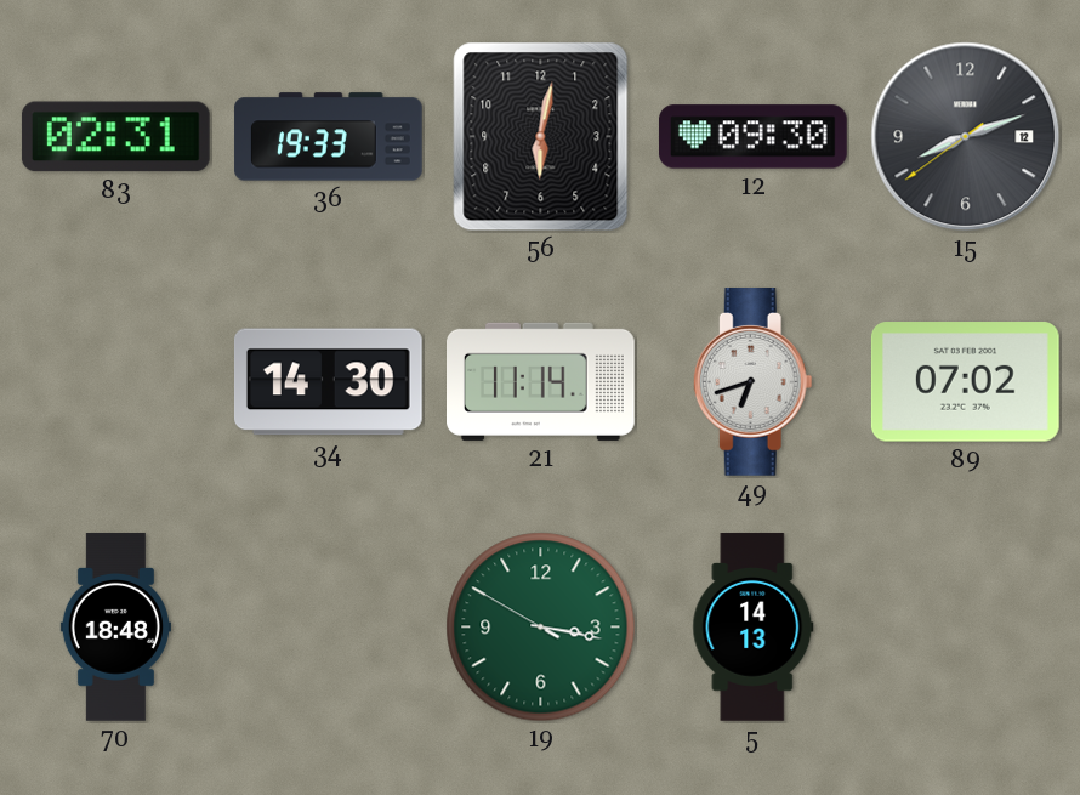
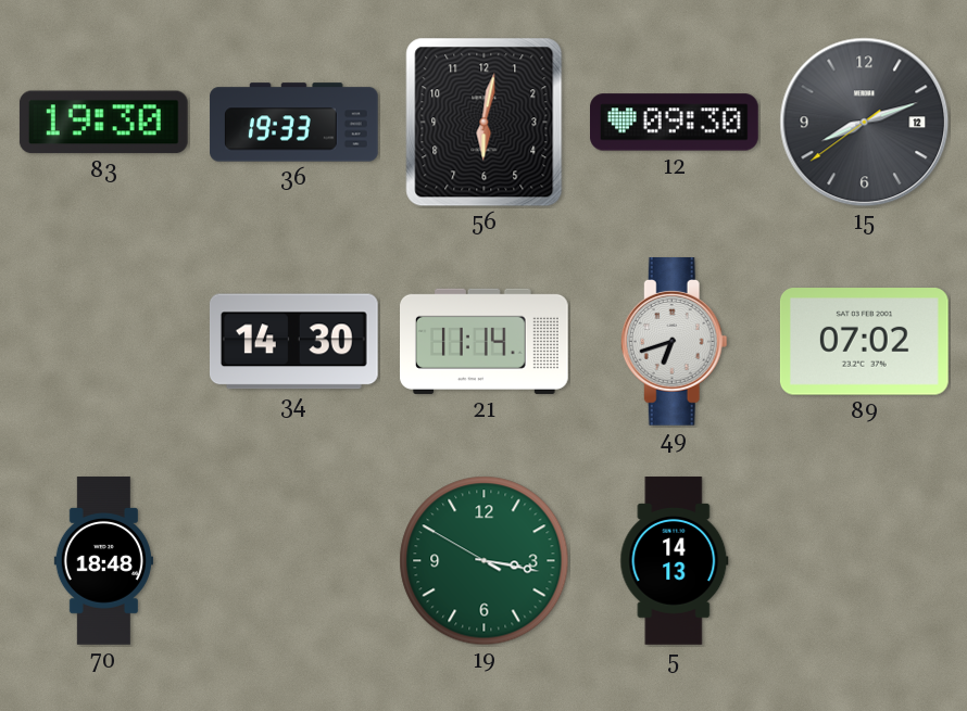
83: 02:31 -> 19:30 (103, 123)
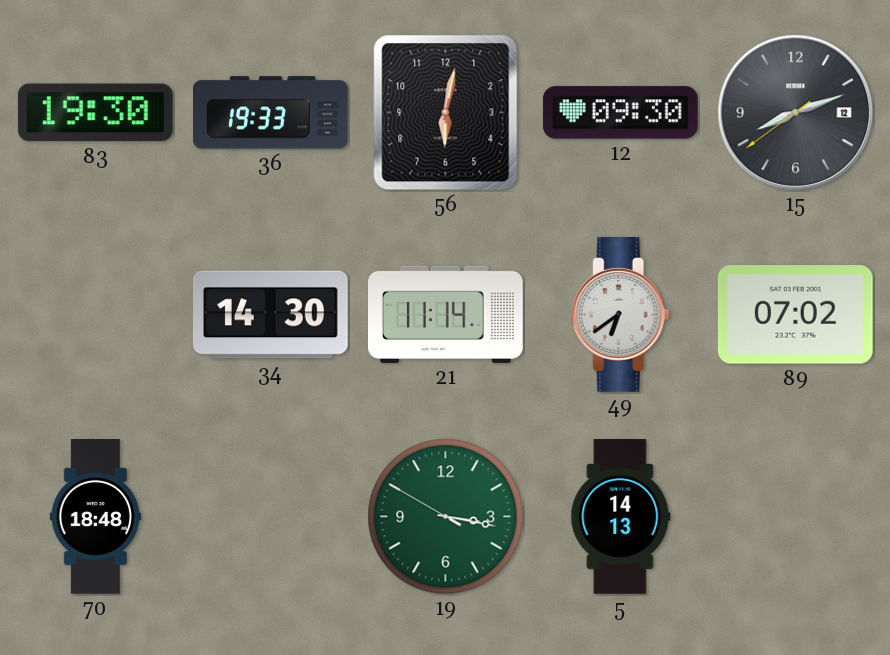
49: 6:42 -> 6:39 (620, 315)
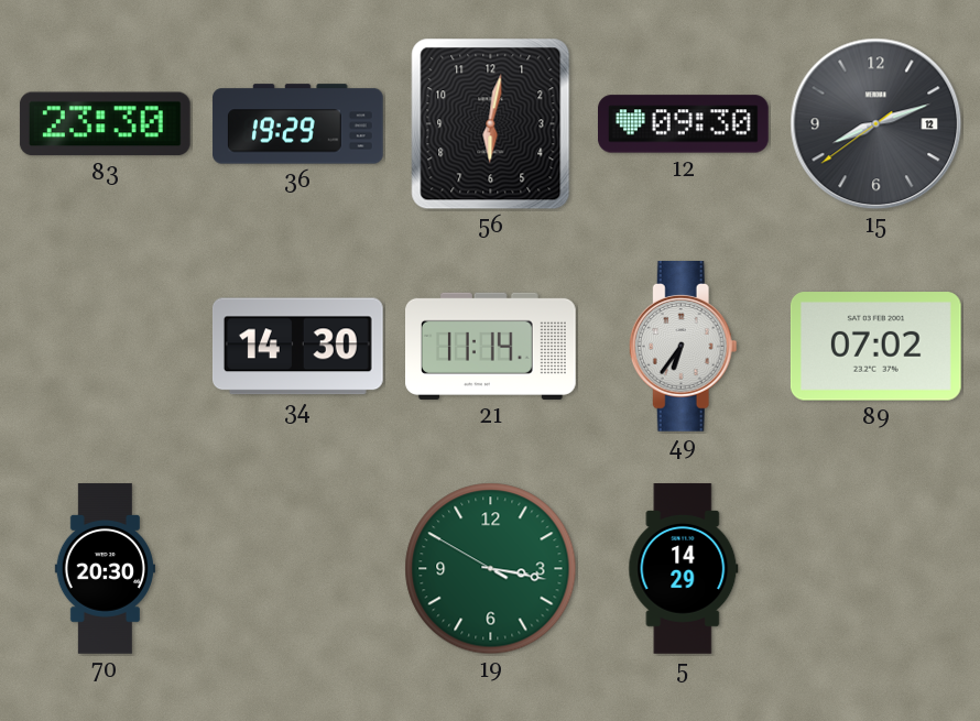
83: 19:30 -> 23:30 (105, 124)
36: 19:33 -> 19:29 (298, 124)
49: 6:39 -> 6:36 (683, 347)
70: 18:48 -> 20:30 (105, 569)
5: 14:13 -> 14:29 (684, 569)
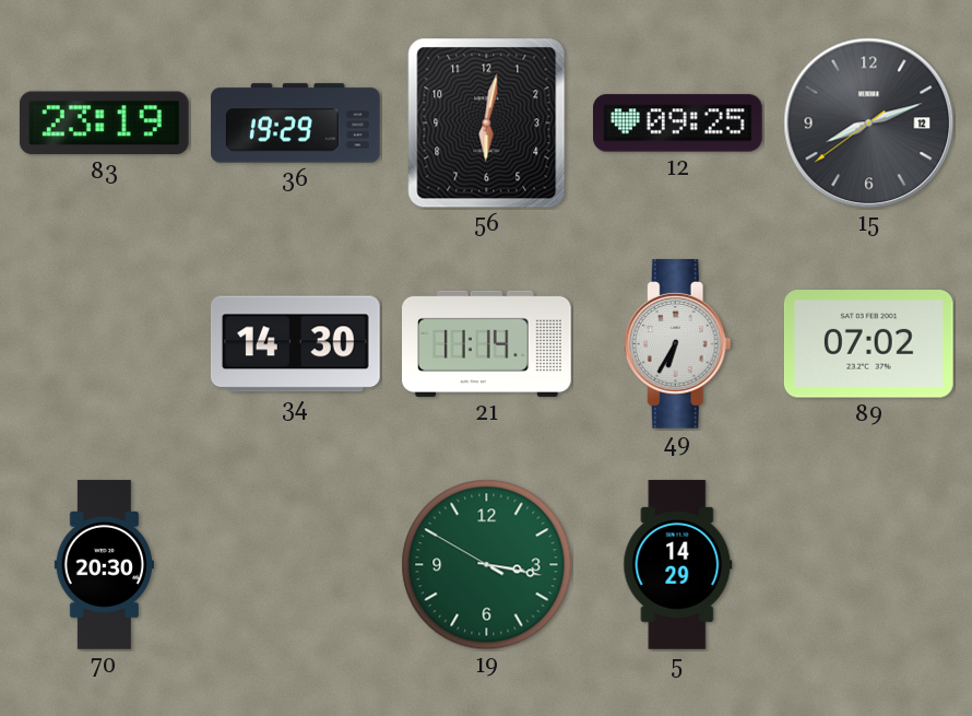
83: 23:30 -> 23:19 (104, 124)
12: 09:30 -> 09:25 (678, 124)
49: 6:36 -> 6:35 (677, 344)
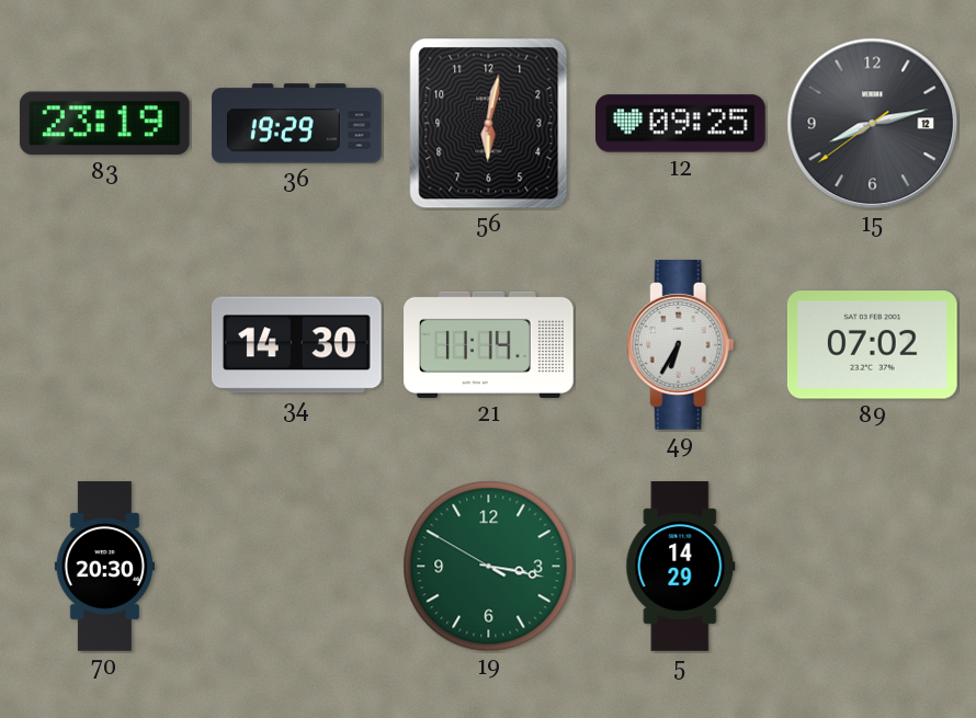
15: 8:11 -> 8:12 (873, 124)
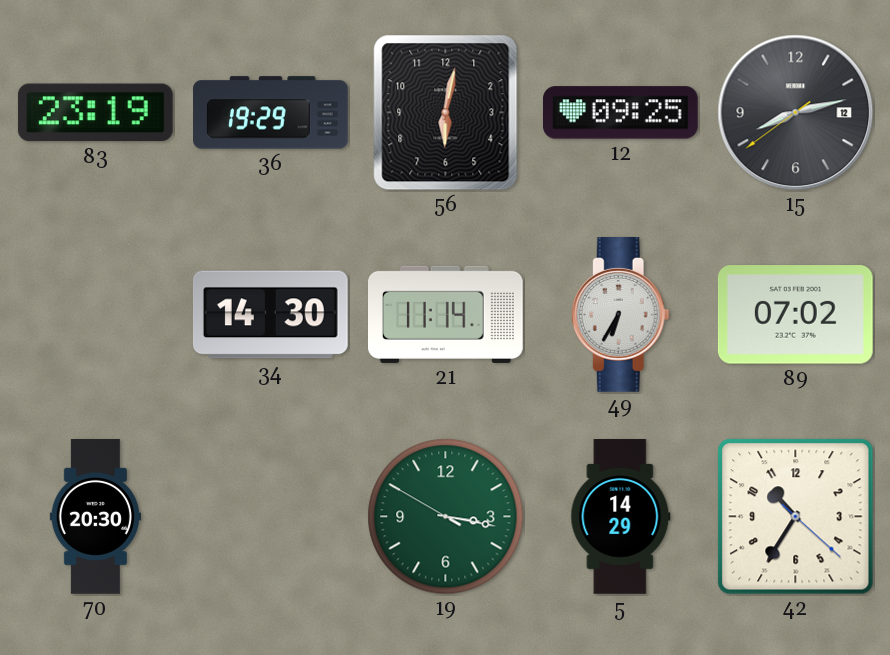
42: none -> 10:35 (796, 517)
